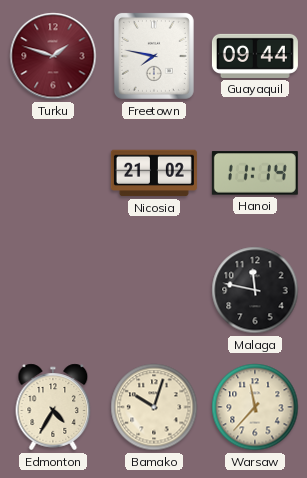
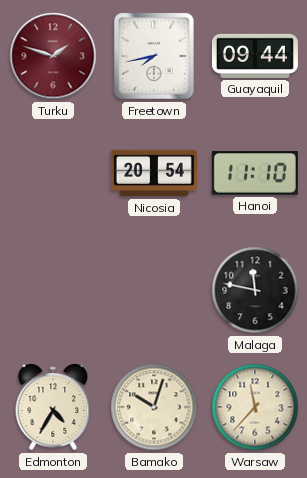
Freetown: 7:47 -> 7:43 (154, 56)
Nicosia: 21:02 -> 20:54 (154, 173)
Hanoi: 11:14 -> 11:10 (255, 173)
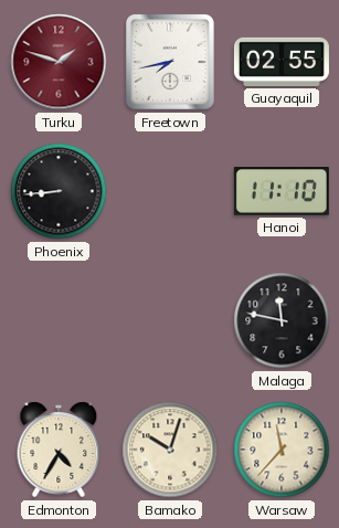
Guayaquil: 09:44 -> 02:55 (282, 62)
Phoenix: none -> 8:44 (59, 191)
Nicosia: 20:54 -> none (154, 173)
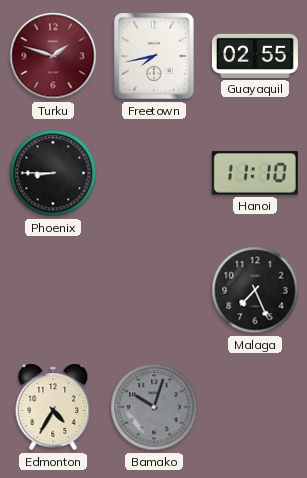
Phoenix: 8:44 -> 8:45 (53, 173)
Malaga: 11:47 -> 7:26 (255, 290)
Bamako dial: cream -> grey (154, 407)
Warsaw: 11:37 -> none (282, 450)
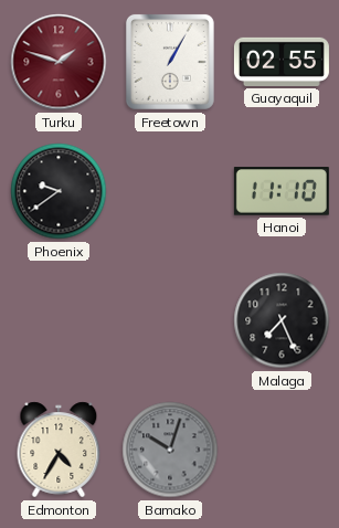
Freetown: 7:43 -> 1:05 (170, 62)
Phoenix: 8:45 -> 9:39 (59, 191)
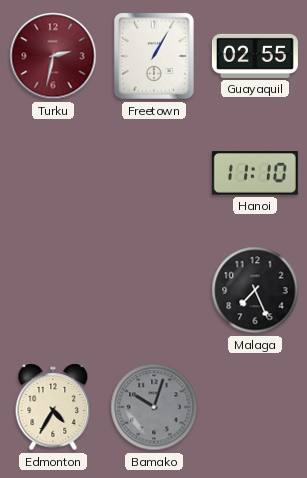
Turku: 1:48 -> 2:32 (53, 56)
Phoenix: 9:39 -> none (59, 191)
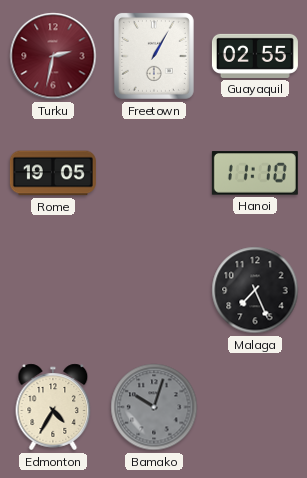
Rome: none -> 19:05 (53, 173)
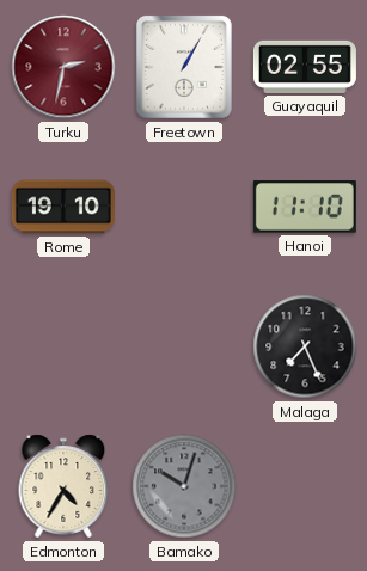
Rome: 19:05 -> 19:10 (63, 207)
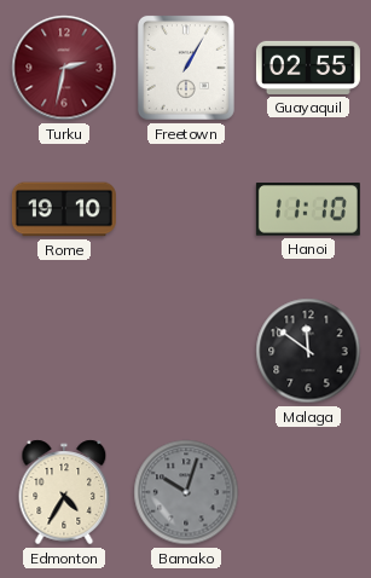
Malaga: 7:26 -> 11:51 (308, 351)
